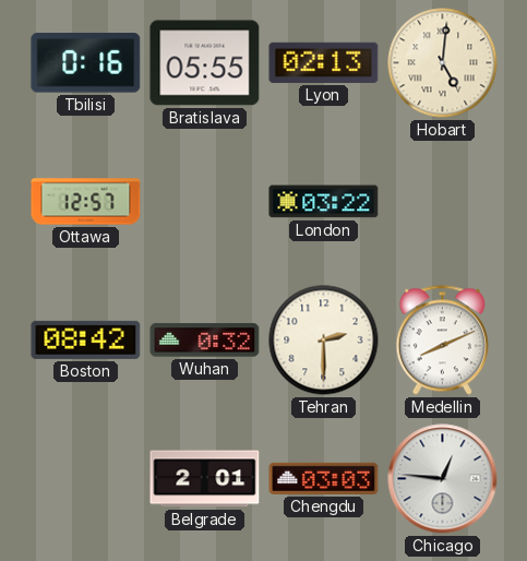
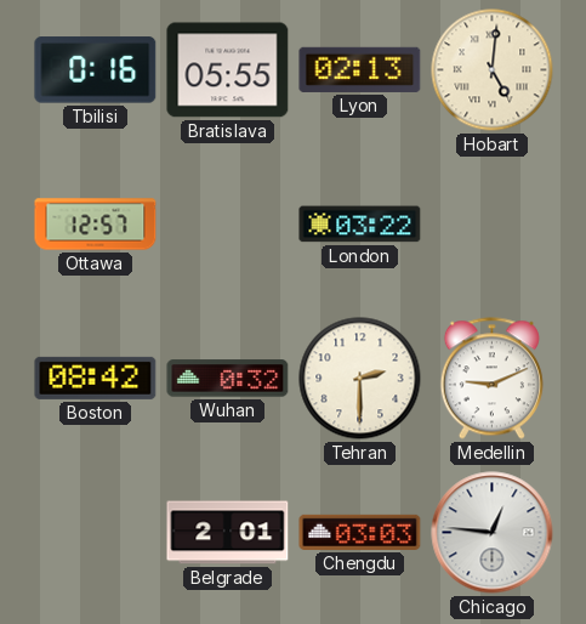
Medellin: 8:11 -> 9:11 (491, 379)
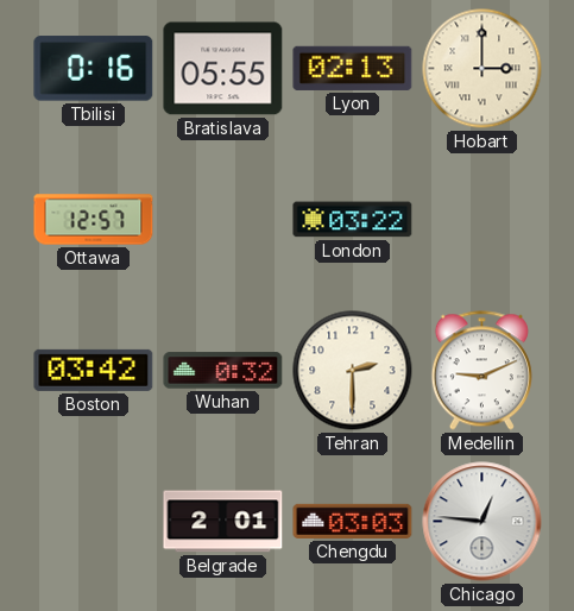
Hobart: 5:01 -> 3:00 (482, 69)
Boston: 08:42 -> 03:42 (94, 370)
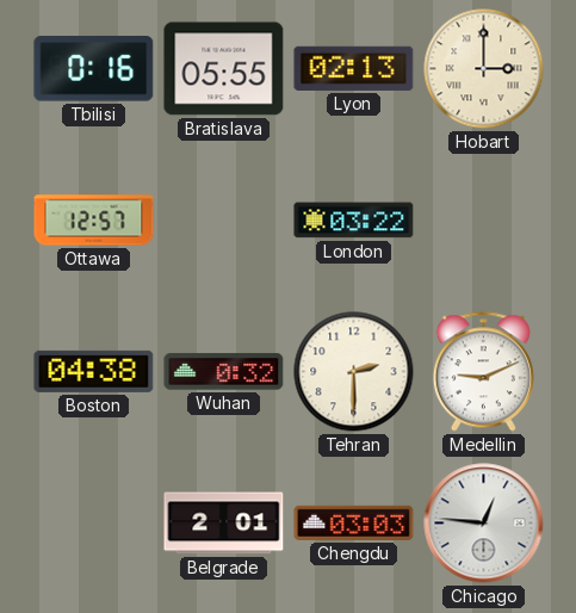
Boston: 03:42 -> 04:38 (94, 371)
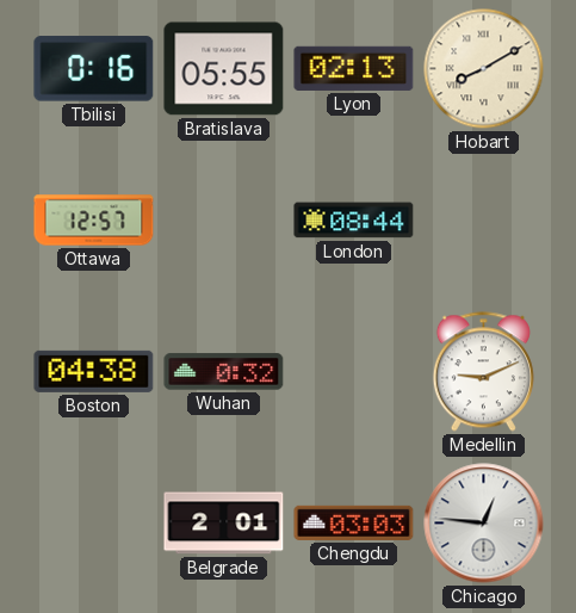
Hobart: 3:00 -> 8:10 (484, 69)
London: 03:22 -> 08:44 (354, 221)
Tehran: 2:30 -> none (354, 372)
